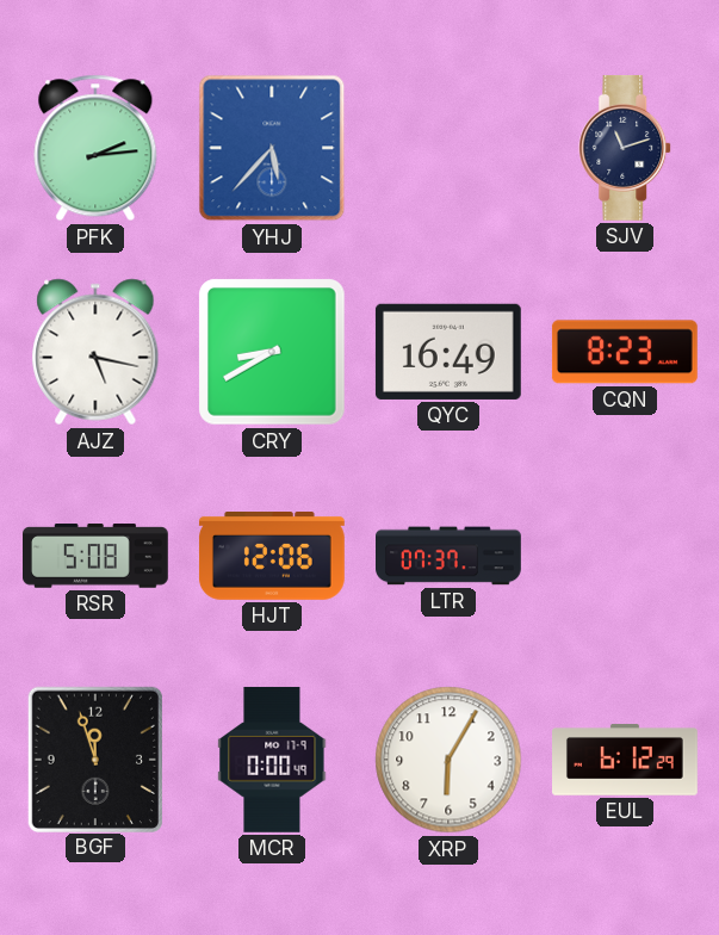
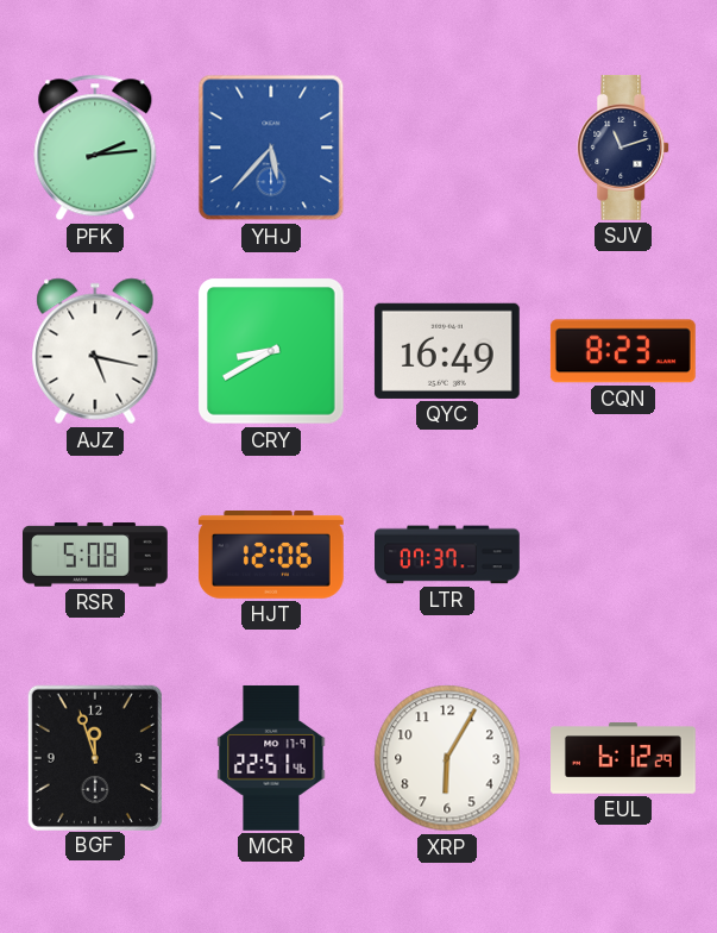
MCR: 0:00 -> 22:51 (271, 758)
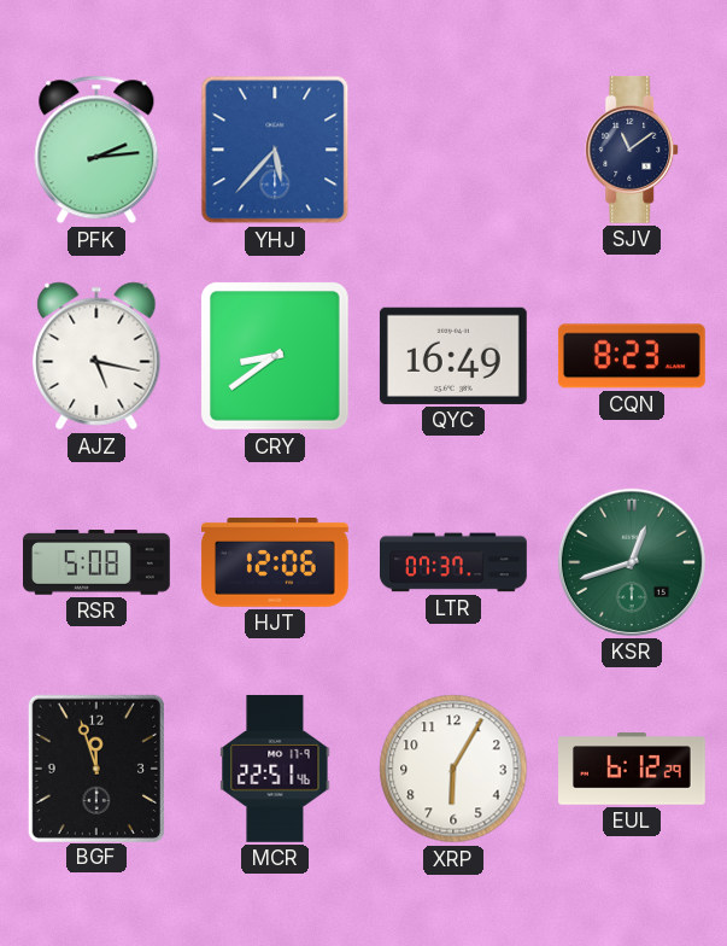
SJV: 11:12 -> 11:09 (633, 150)
CRY: 8:40 -> 8:39 (276, 357)
KSR: none -> 12:42 (632, 562)
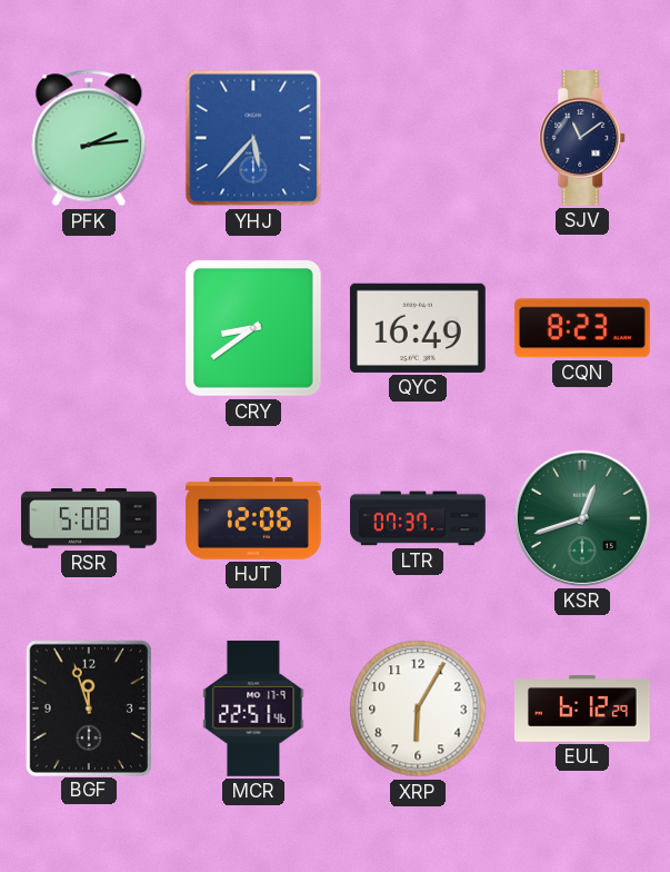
AJZ: 5:17 -> none (96, 356)
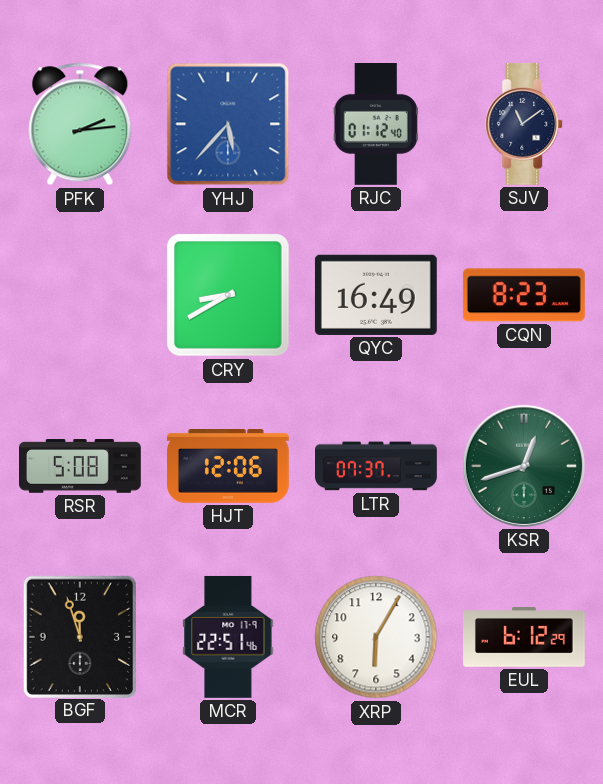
RJC: none -> 01:12 (376, 125)
CRY: 8:39 -> 8:40 (229, 296)
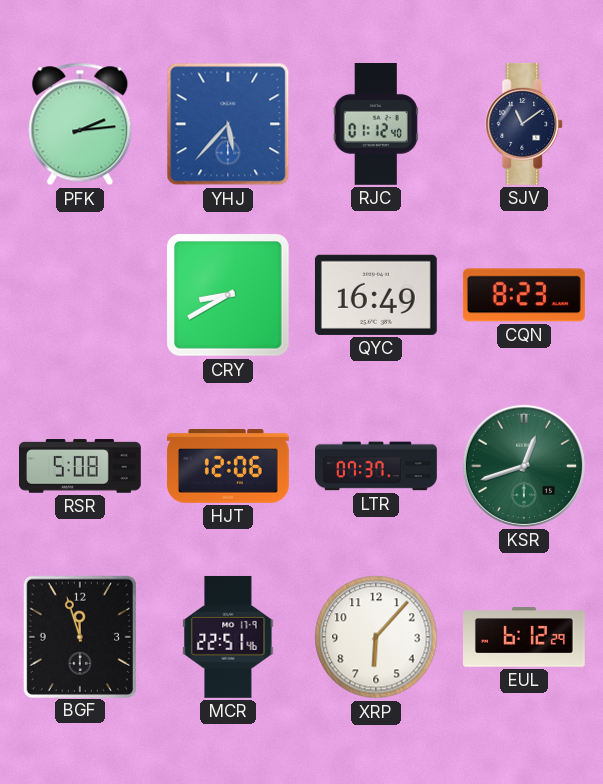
XRP: 6:05 -> 6:07 (376, 637)
